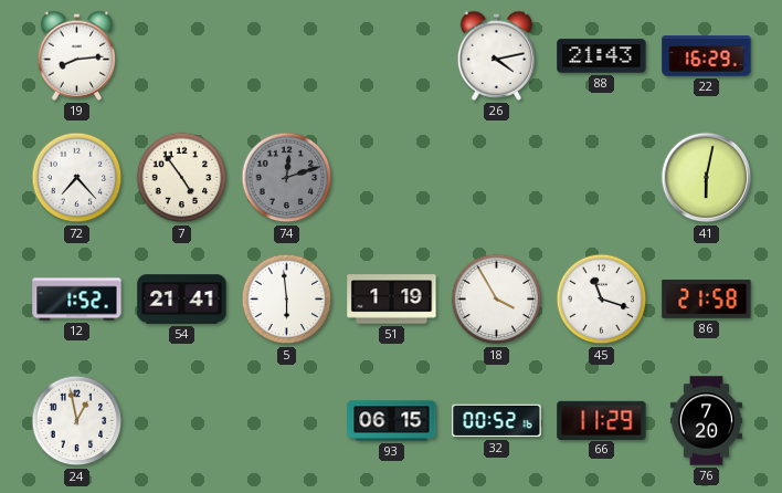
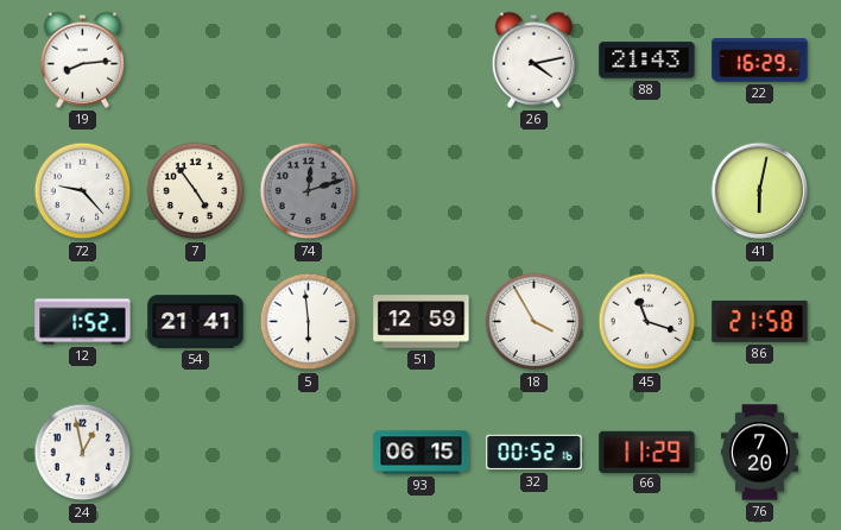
72: 7:23 -> 9:23 (83, 191)
51: 1:19 -> 12:59 (422, 322)
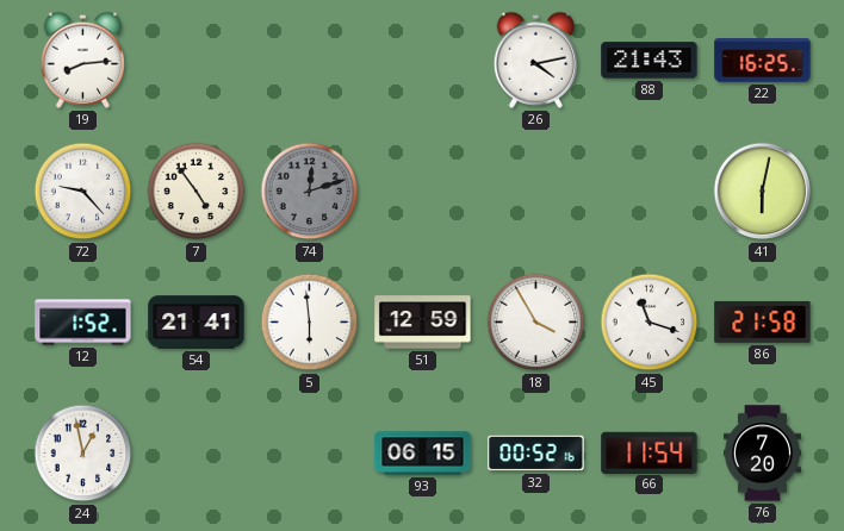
22: 16:29 -> 16:25 (763, 61)
66: 11:29 -> 11:54 (650, 452)
